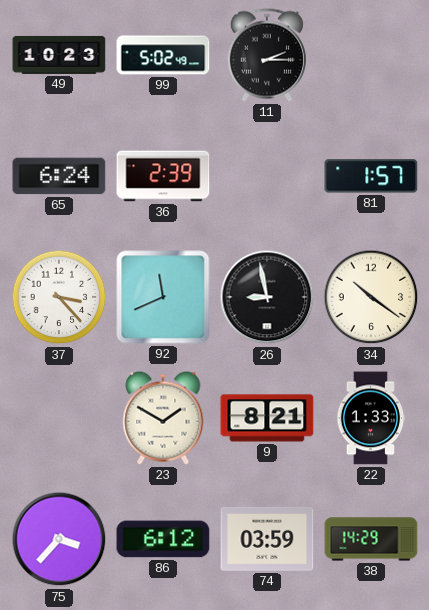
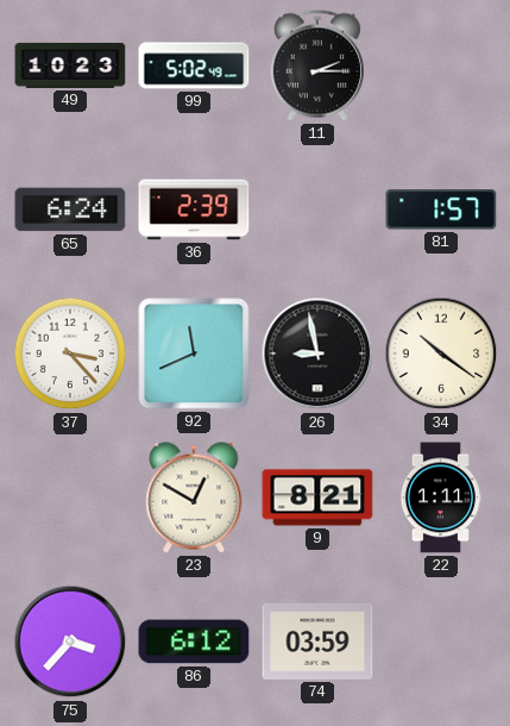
23: 1:50 -> 12:50 (194, 497)
22: 1:33 -> 1:11 (441, 497)
38: 14:29 -> none (371, 539)
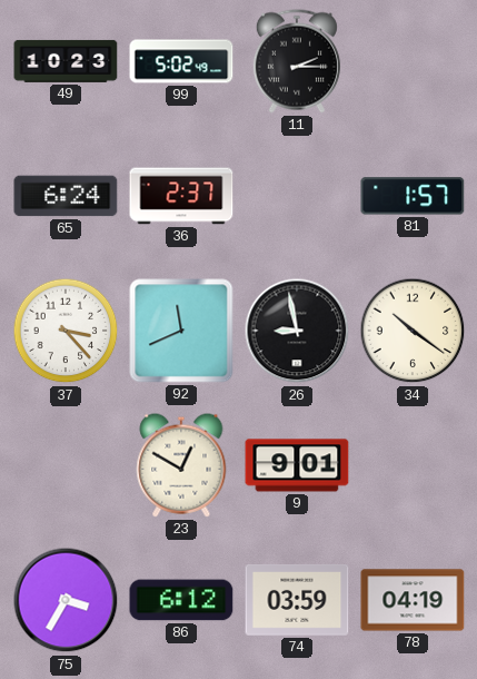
36: 2:39 -> 2:37 (181, 196)
9: 8:21 -> 9:01 (297, 465)
22: 1:11 -> none (441, 497)
75: 3:37 -> 3:35 (66, 600)
78: none -> 04:19 (413, 600)
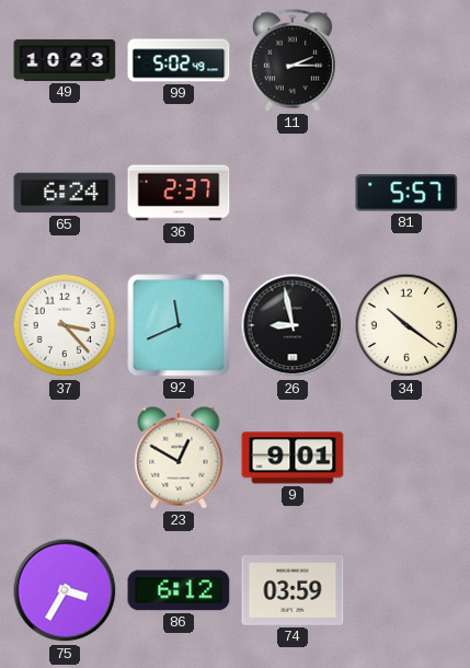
81: 1:57 -> 5:57 (406, 193)
78: 04:19 -> none (413, 600)
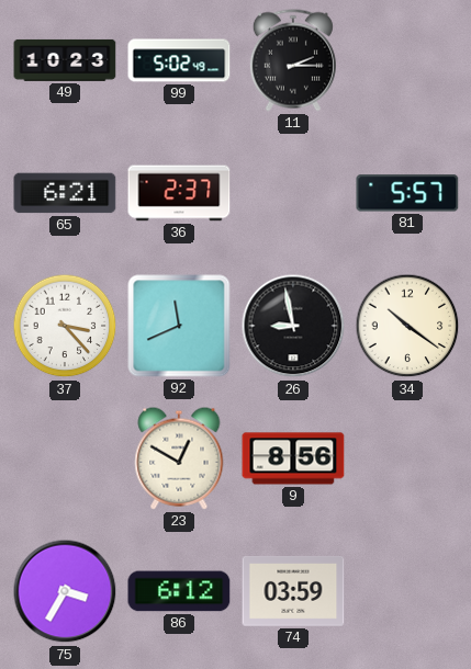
65: 6:24 -> 6:21 (65, 193)
9: 9:01 -> 8:56 (293, 458)
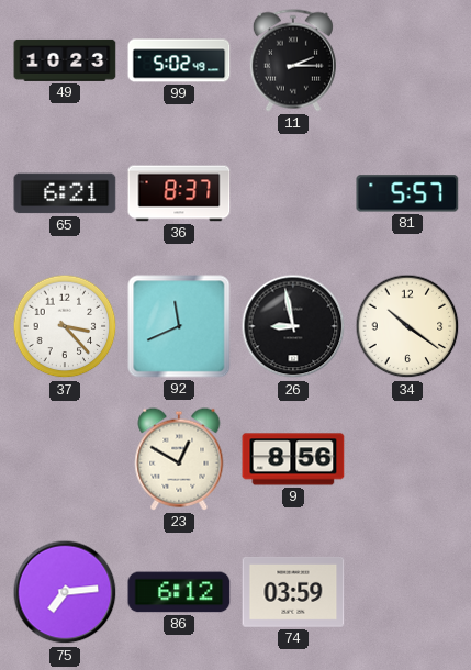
36: 2:37 -> 8:37 (179, 193)
75: 3:35 -> 7:14 (65, 592)
